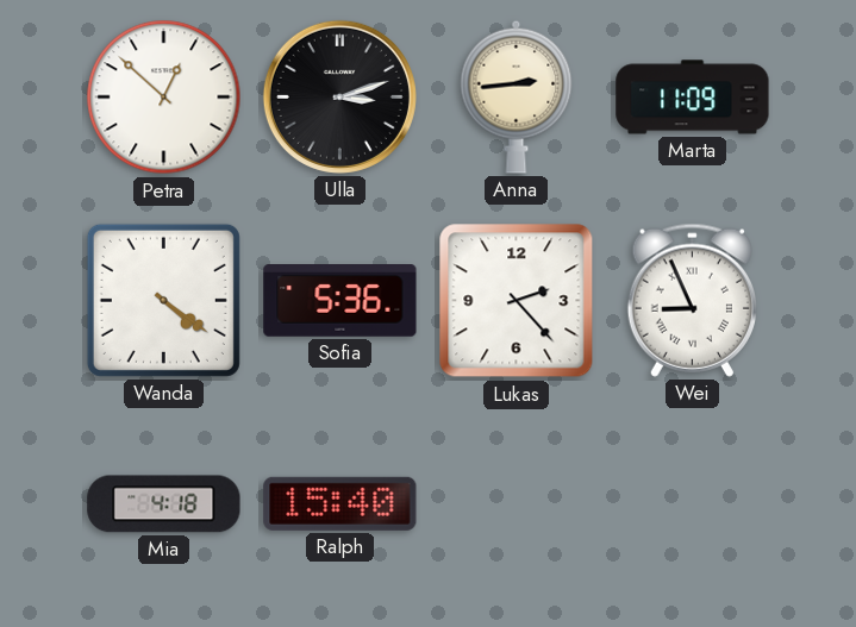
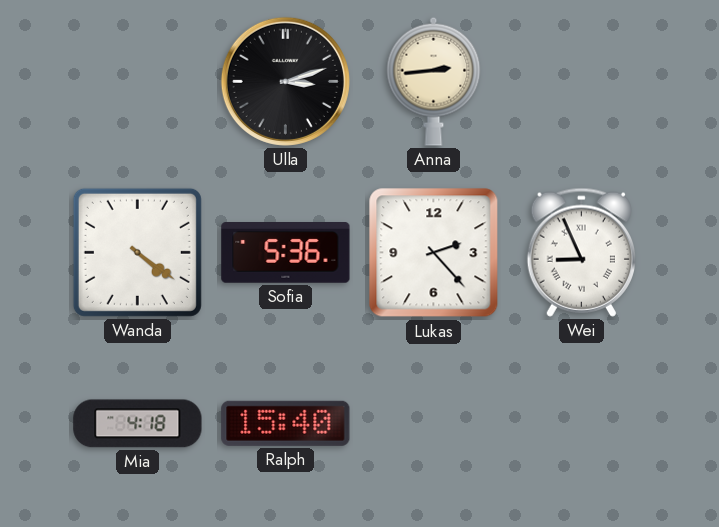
Petra: 12:52 -> none (164, 98)
Marta: 11:09 -> none (693, 98)
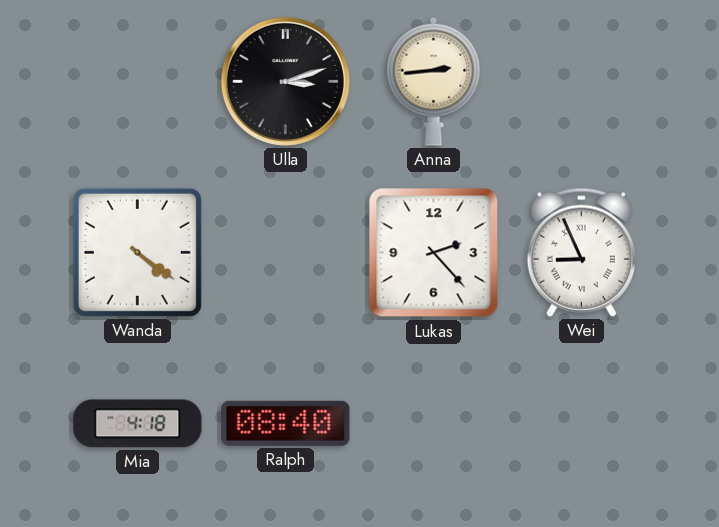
Sofia: 5:36 -> none (286, 253)
Ralph: 15:40 -> 08:40 (286, 423)
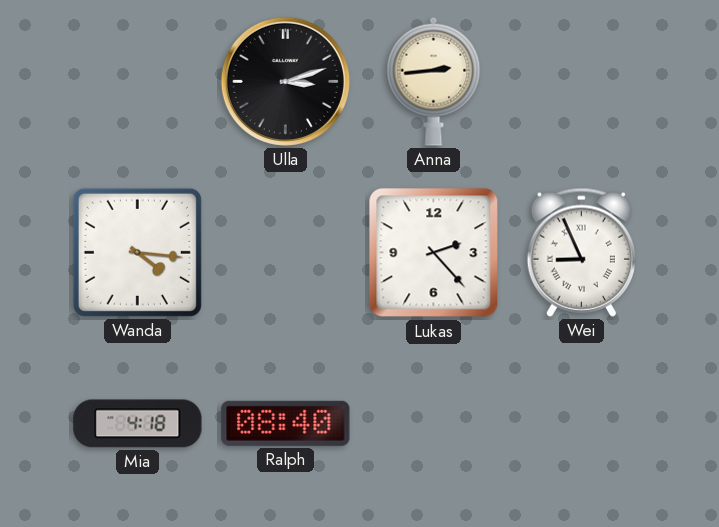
Wanda: 4:21 -> 4:16 (137, 252)
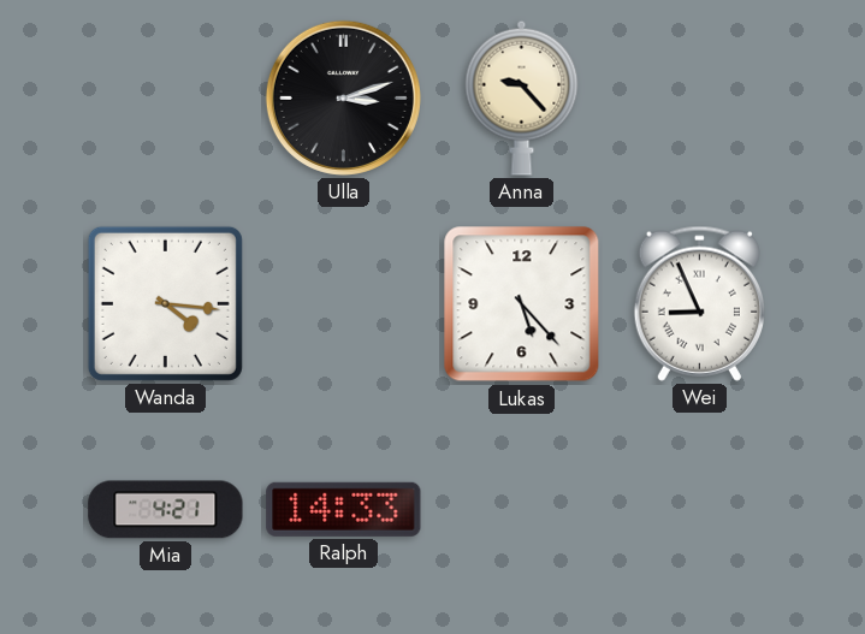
Anna: 2:44 -> 9:23 (522, 97)
Lukas: 2:23 -> 5:23 (522, 304)
Mia: 4:18 -> 4:21 (166, 510)
Ralph: 08:40 -> 14:33 (344, 509)
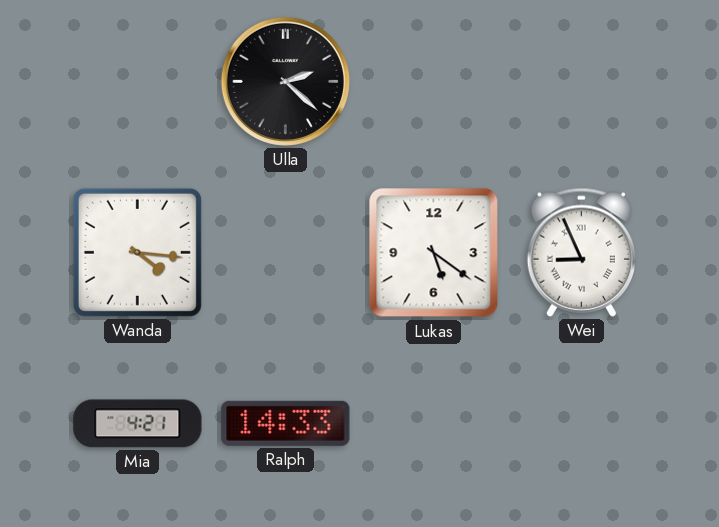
Ulla: 3:12 -> 2:22 (285, 81)
Anna: 9:23 -> none (522, 97)
Lukas: 5:23 -> 5:21 (434, 253)
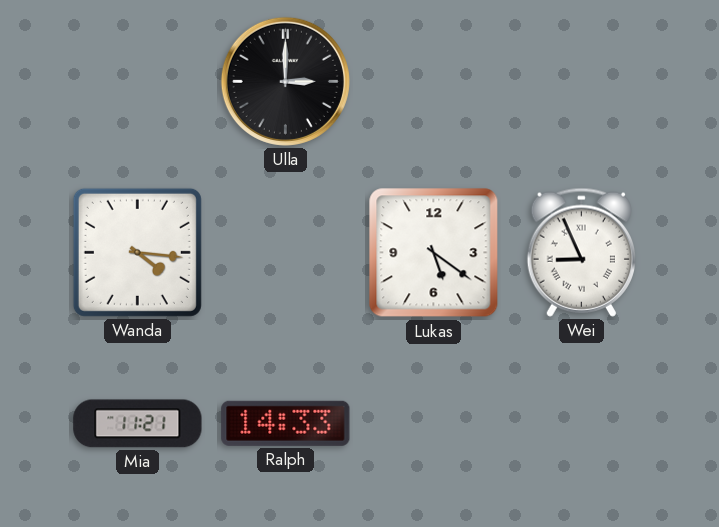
Ulla: 2:22 -> 3:00 (285, 81)
Mia: 4:21 -> 11:21 (138, 424)
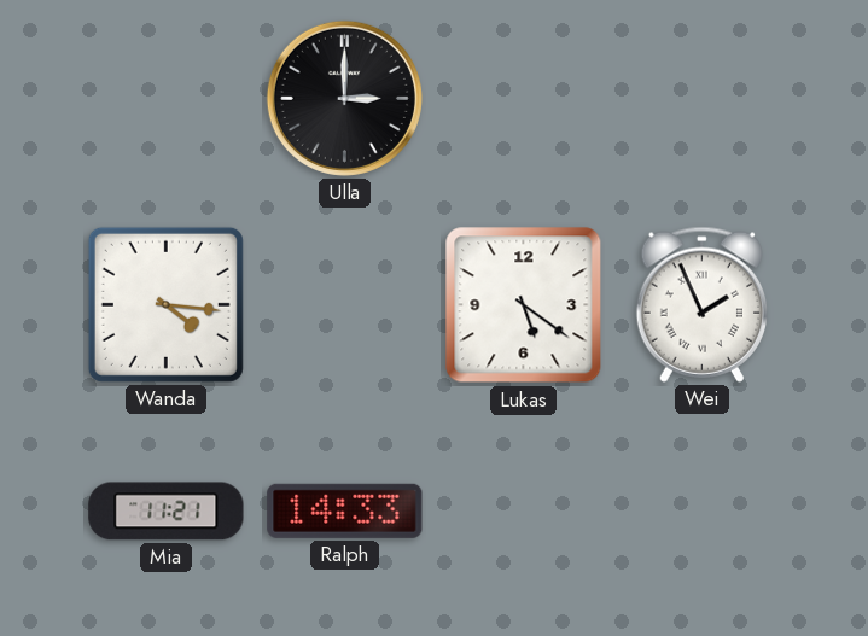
Wei: 8:56 -> 1:56 (701, 304)
